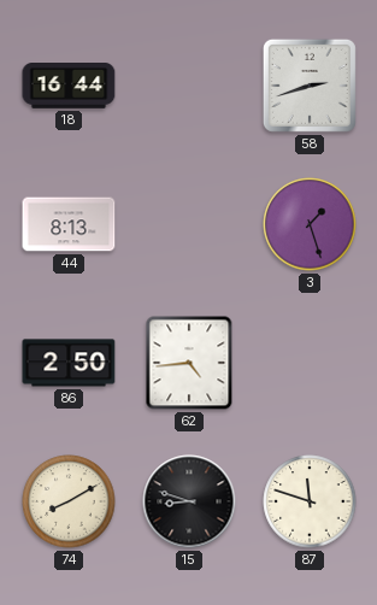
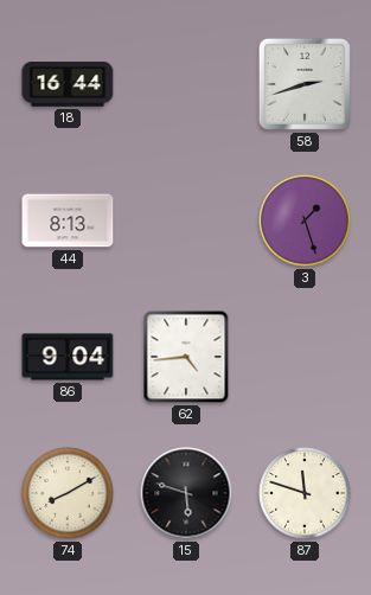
86: 2:50 -> 9:04 (68, 357)
15: 8:48 -> 5:48 (186, 493)
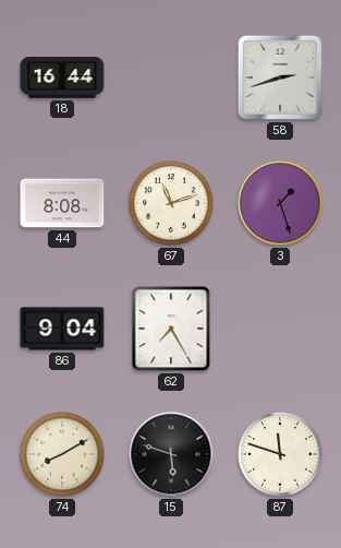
44: 8:13 -> 8:08 (62, 203)
67: none -> 11:12 (171, 203)
62: 4:44 -> 7:25 (171, 329)
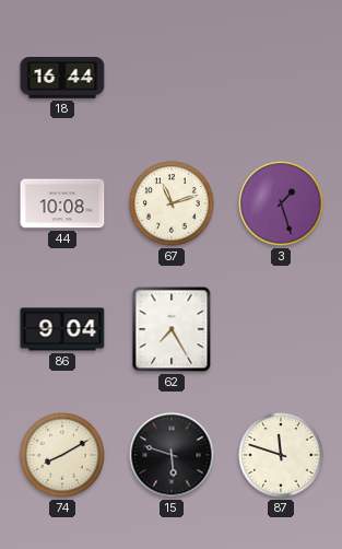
58: 2:42 -> none (280, 78)
44: 8:08 -> 10:08 (62, 203)
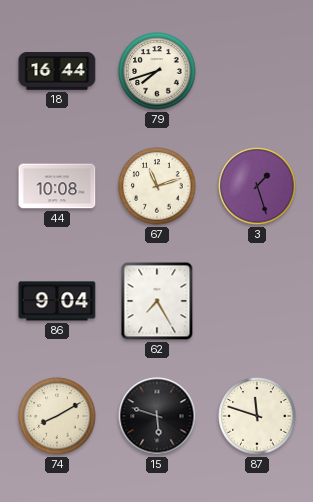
79: none -> 7:42 (157, 71)
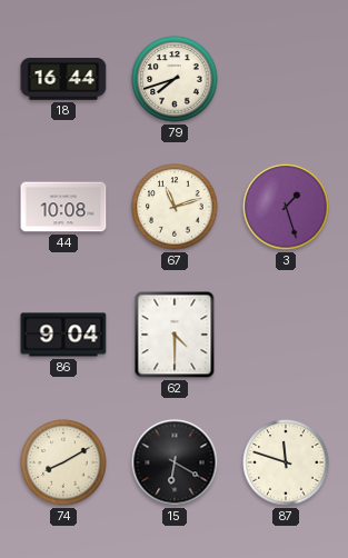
62: 7:25 -> 4:30 (175, 335)
15: 5:48 -> 6:20 (175, 462)
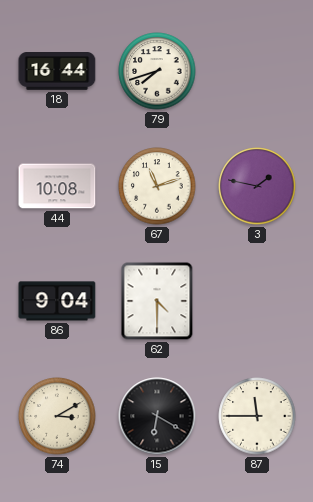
3: 1:27 -> 1:47 (257, 186)
74: 8:10 -> 3:10 (57, 416)
87: 11:48 -> 11:45 (257, 416)
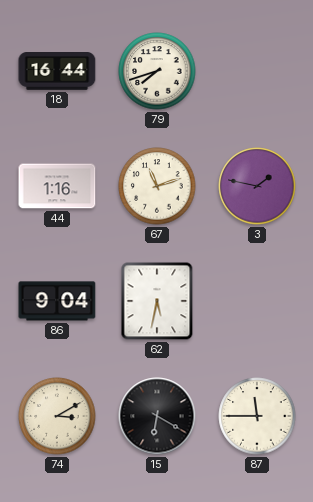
44: 10:08 -> 1:16 (57, 186)
62: 4:30 -> 5:32 (157, 301)
